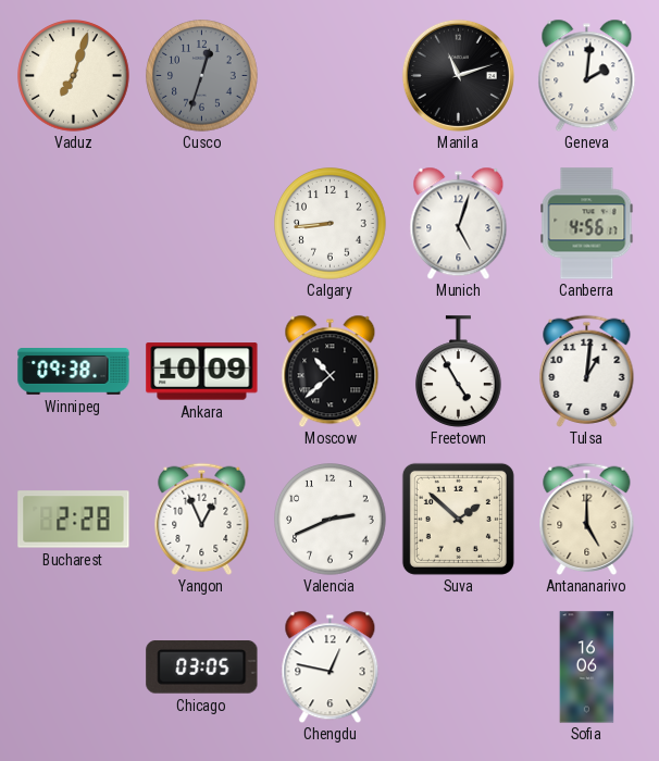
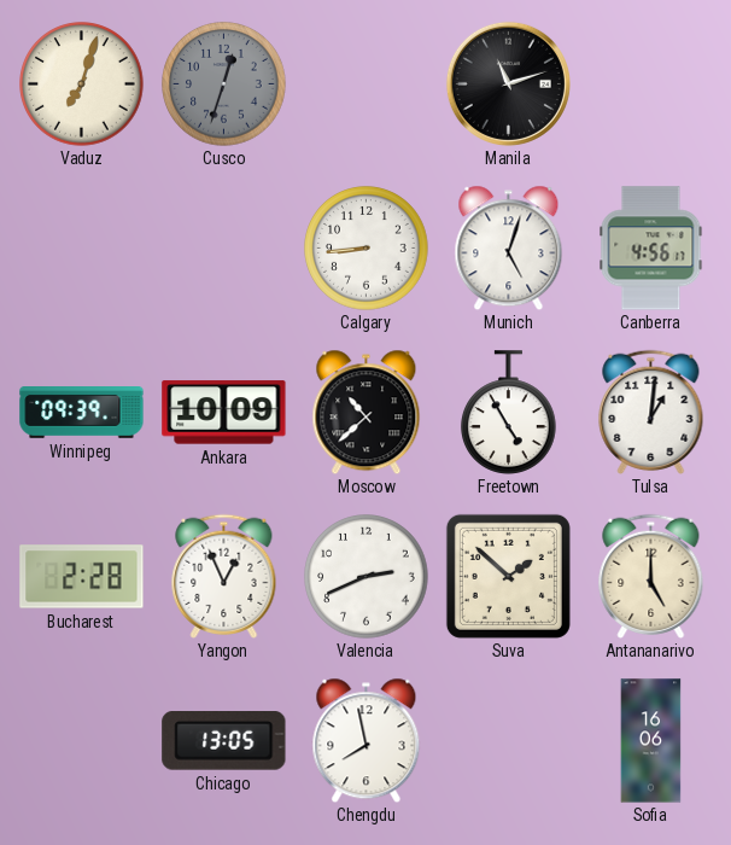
Geneva: 2:01 -> none (587, 75)
Winnipeg: 09:38 -> 09:39 (82, 413)
Chicago: 03:05 -> 13:05 (224, 741)
Chengdu: 12:47 -> 7:58 (367, 740)
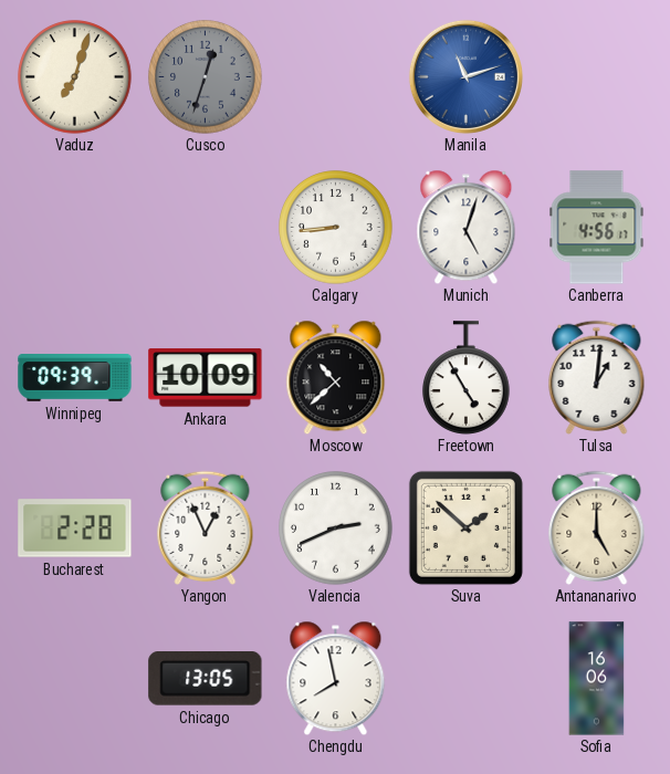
Manila dial: black -> blue (465, 76)
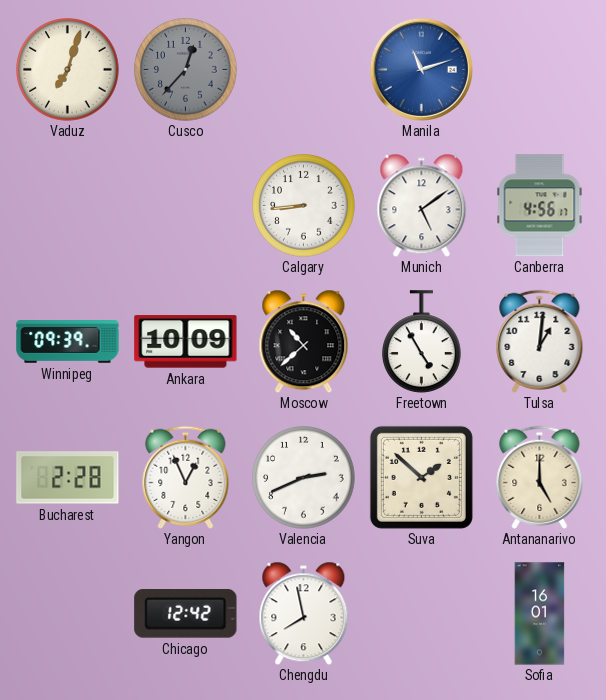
Cusco: 12:33 -> 12:37 (186, 70)
Munich: 5:03 -> 5:09 (422, 205)
Chicago: 13:05 -> 12:42 (186, 614)
Sofia: 16:06 -> 16:01 (540, 614)
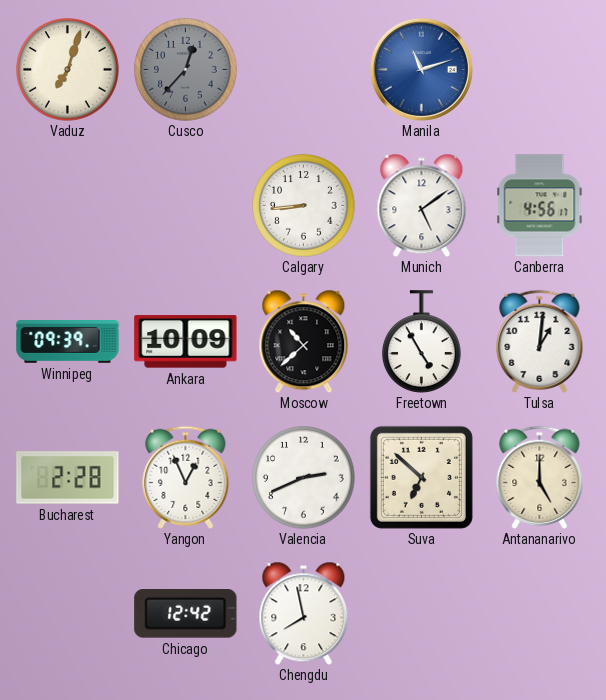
Suva: 1:52 -> 6:52 (421, 477)
Sofia: 16:01 -> none (540, 614)
